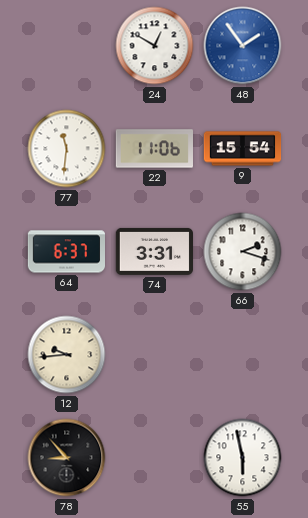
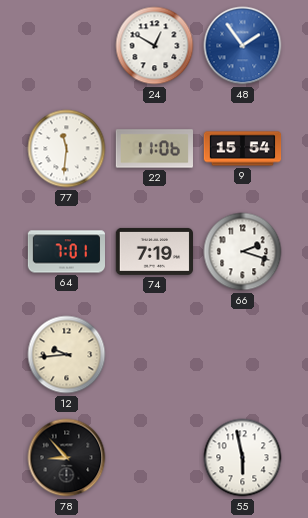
64: 6:37 -> 7:01 (66, 252)
74: 3:31 -> 7:19 (154, 251)
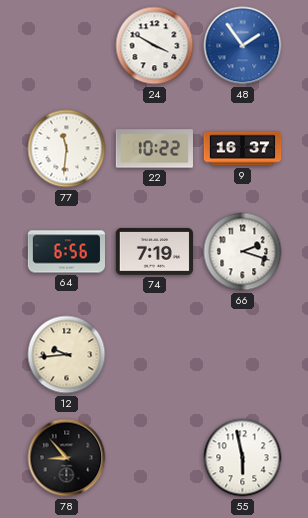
24: 12:50 -> 3:50 (155, 46)
22: 11:06 -> 10:22 (154, 149)
9: 15:54 -> 16:37 (243, 149)
64: 7:01 -> 6:56 (66, 252)
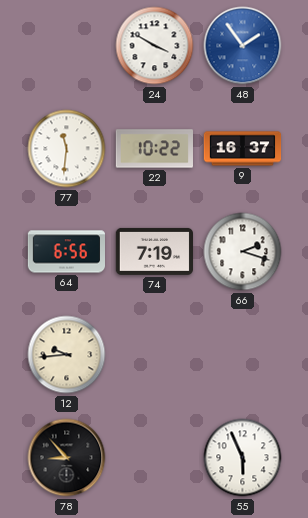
55: 5:58 -> 5:56 (243, 458)
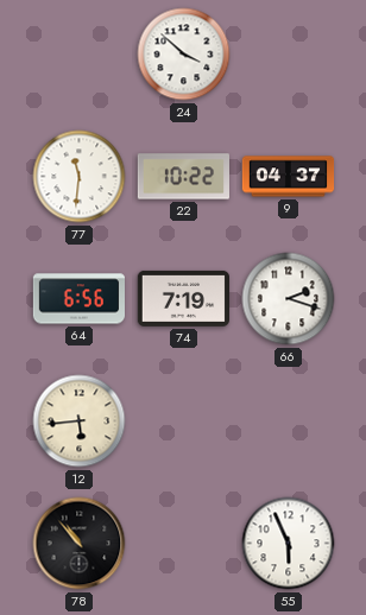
24: 3:50 -> 3:52 (184, 55)
48: 1:54 -> none (243, 46)
9: 16:37 -> 04:37 (289, 177)
12: 9:44 -> 5:44 (80, 421)
78: 8:53 -> 10:53 (80, 544)
